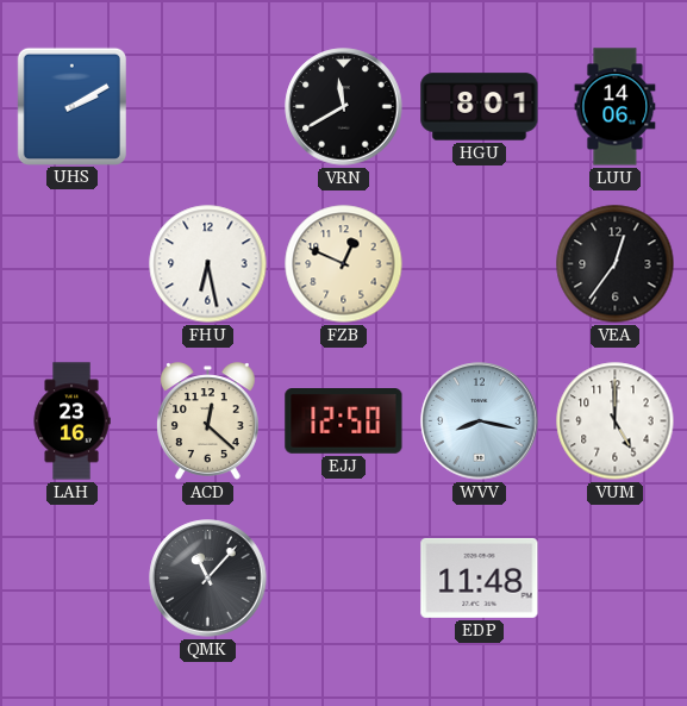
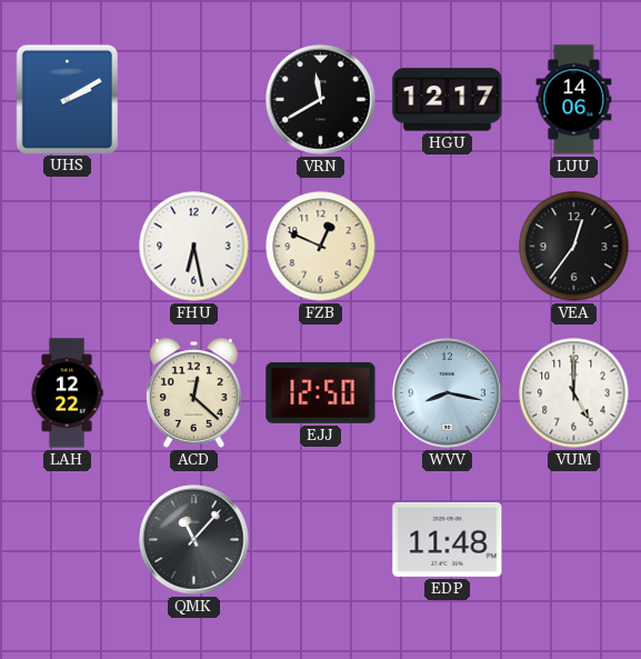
HGU: 8:01 -> 12:17 (448, 100)
LAH: 23:16 -> 12:22 (67, 393)
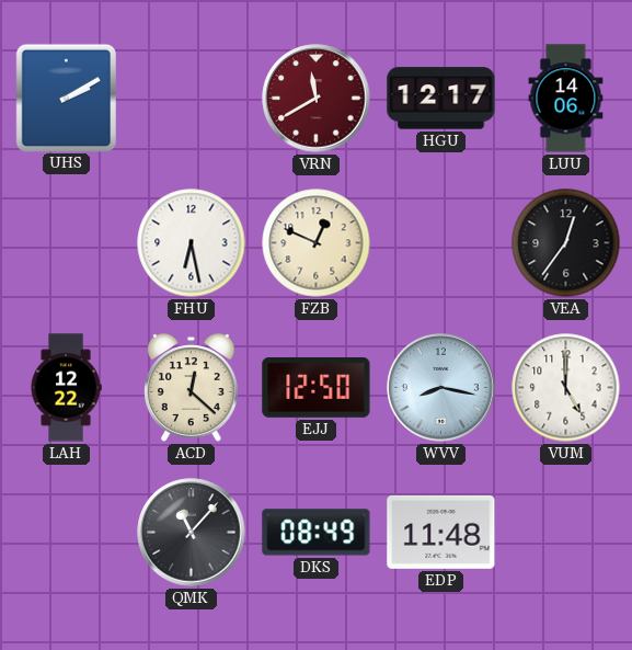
VRN dial: black -> burgundy (317, 99)
DKS: none -> 08:49 (317, 533)
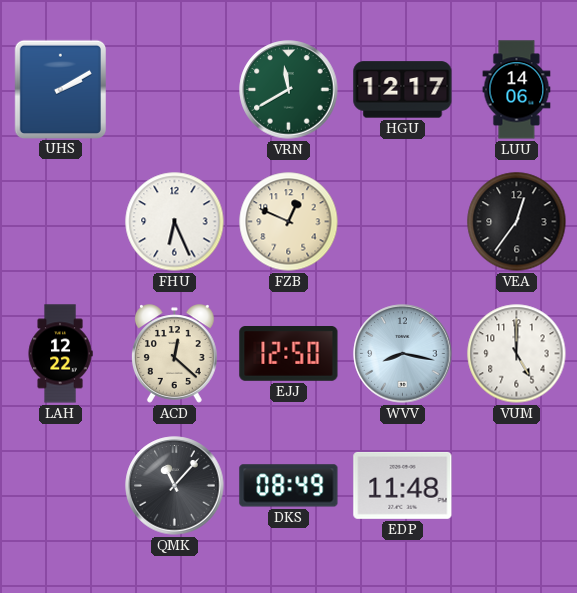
VRN dial: burgundy -> green (289, 90)
FHU: 6:28 -> 6:26 (175, 222)
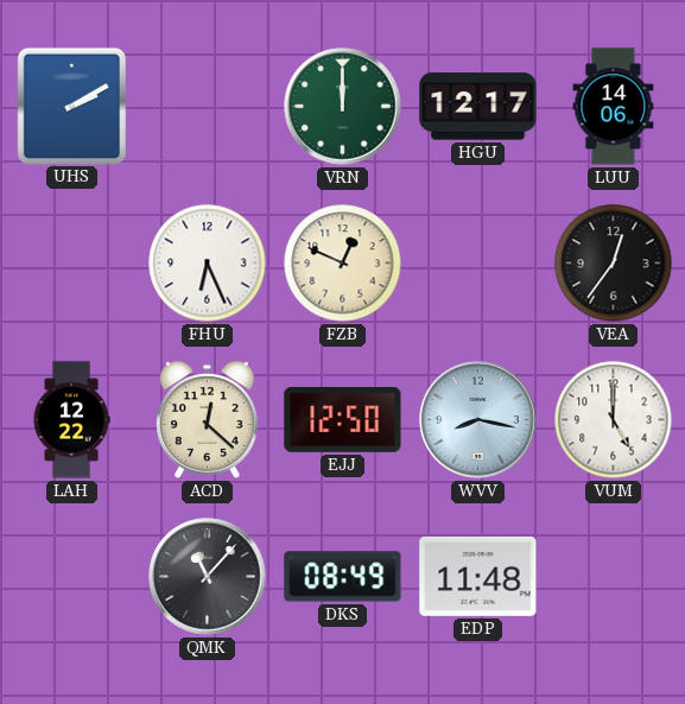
VRN: 11:40 -> 12:00 (343, 107)
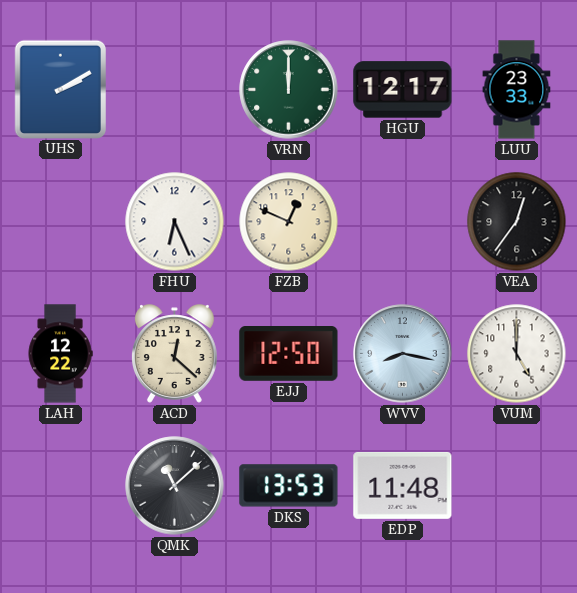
LUU: 14:06 -> 23:33 (517, 90)
QMK: 11:07 -> 11:08 (175, 486)
DKS: 08:49 -> 13:53 (289, 486)
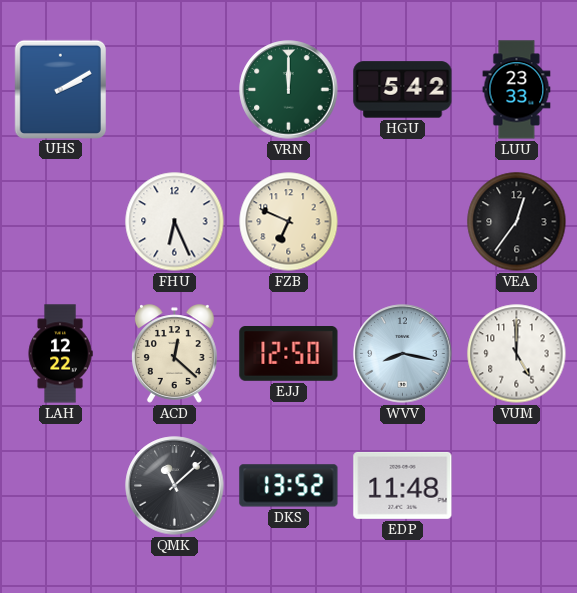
HGU: 12:17 -> 5:42 (403, 90)
FZB: 12:49 -> 6:49 (289, 222)
DKS: 13:53 -> 13:52 (289, 486)
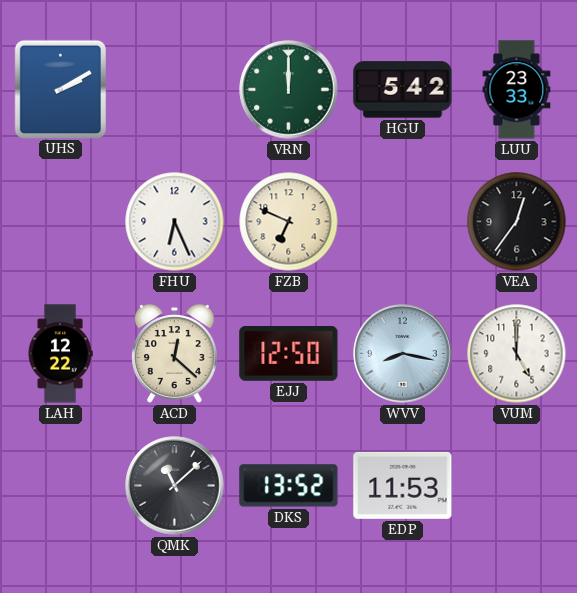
EDP: 11:48 -> 11:53 (403, 485)
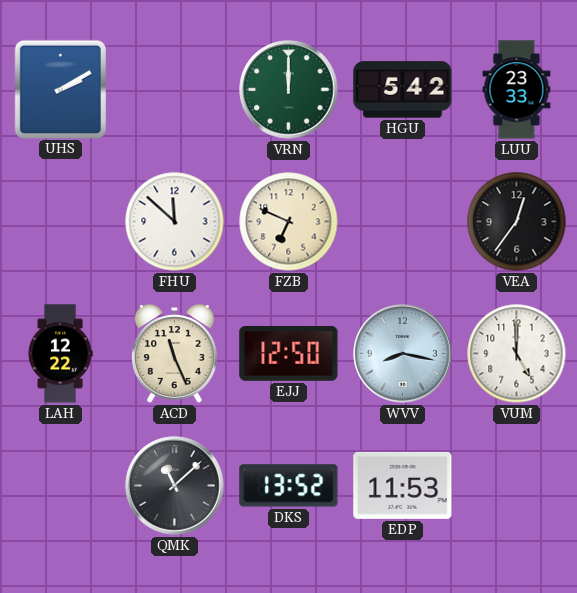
FHU: 6:26 -> 11:52 (175, 222)
ACD: 12:22 -> 11:26 (175, 354)
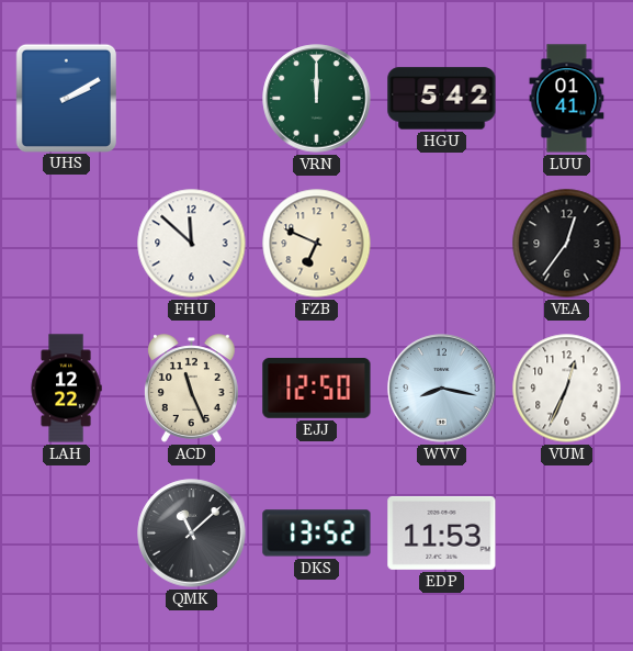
LUU: 23:33 -> 01:41 (567, 99)
VUM: 5:00 -> 12:34 (567, 389)
